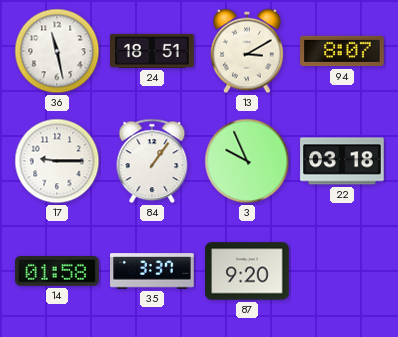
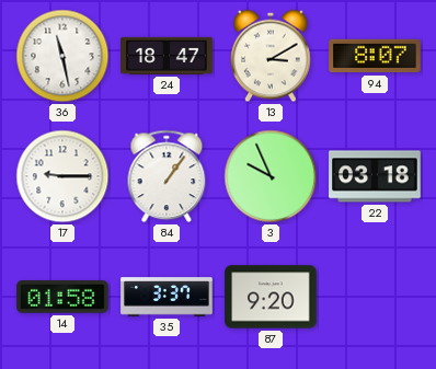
24: 18:51 -> 18:47 (167, 56)
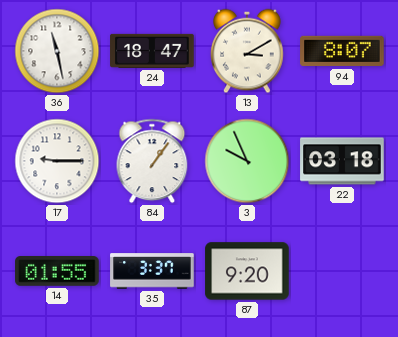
14: 01:58 -> 01:55 (57, 272)
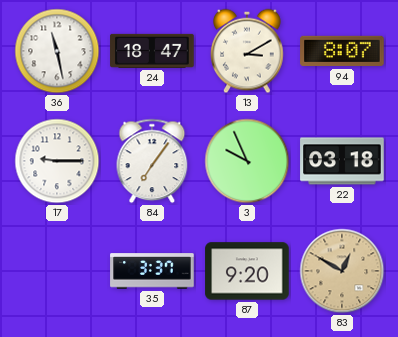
84: 1:06 -> 7:06 (152, 161)
14: 01:55 -> none (57, 272)
83: none -> 12:50 (342, 271)
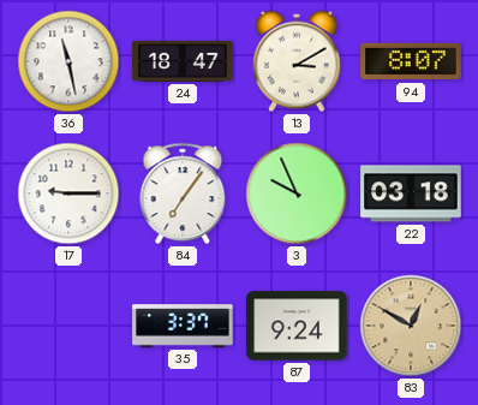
87: 9:20 -> 9:24 (297, 326)
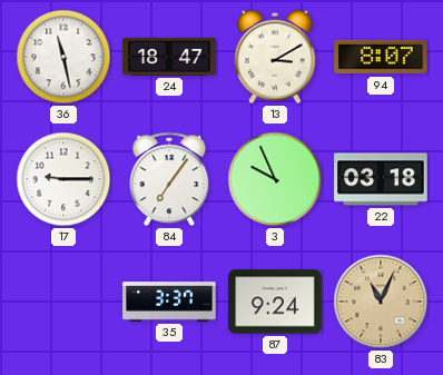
83: 12:50 -> 11:04 (381, 302)
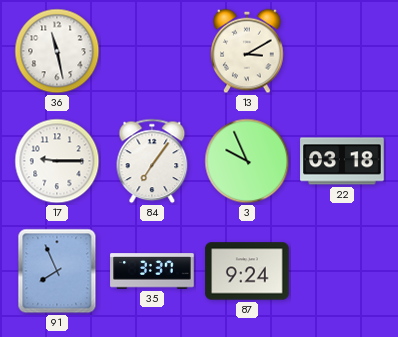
24: 18:47 -> none (169, 57)
94: 8:07 -> none (381, 57)
91: none -> 7:56 (57, 271)
83: 11:04 -> none (381, 302)
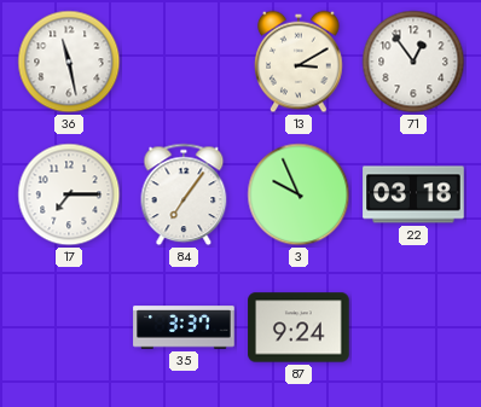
71: none -> 12:54 (413, 62)
17: 9:15 -> 7:15 (69, 194)
91: 7:56 -> none (57, 271)
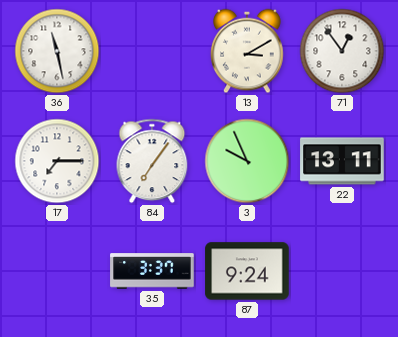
22: 03:18 -> 13:11 (342, 161)
